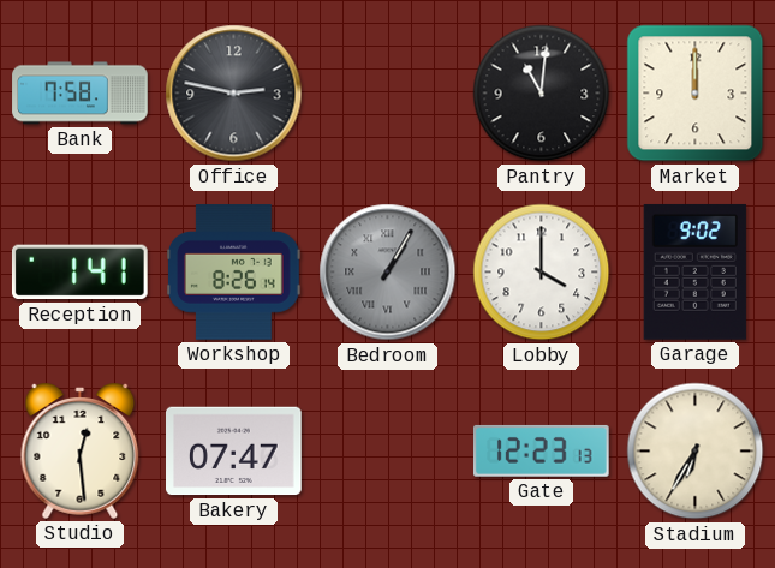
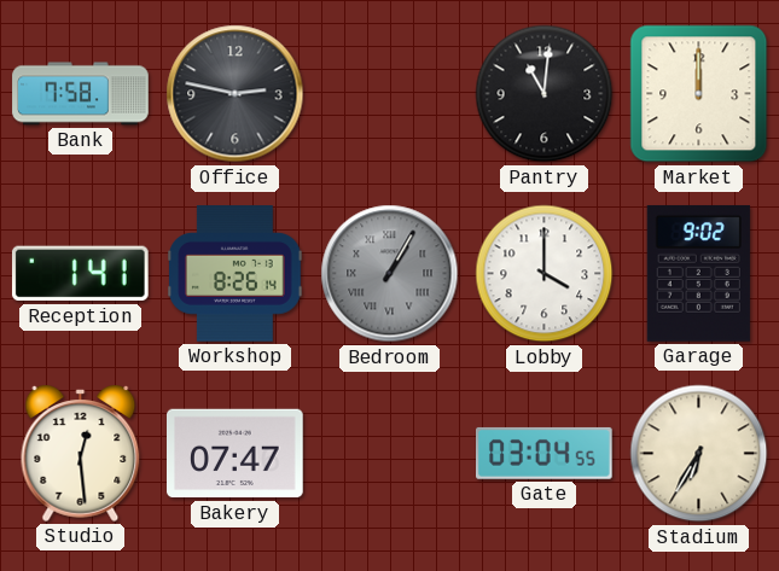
Gate: 12:23 -> 03:04 (545, 453)
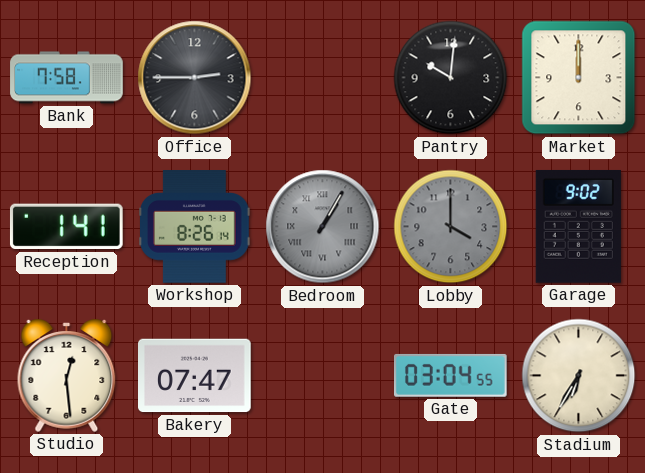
Office: 2:47 -> 2:45 (195, 78)
Pantry: 11:01 -> 10:01 (451, 78)
Lobby dial: white -> grey (451, 227)
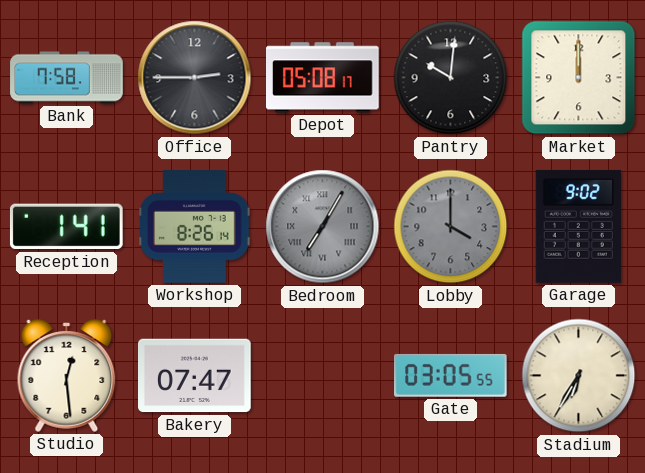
Depot: none -> 05:08 (323, 78)
Bedroom: 1:05 -> 7:05 (323, 227)
Gate: 03:04 -> 03:05 (451, 375)
